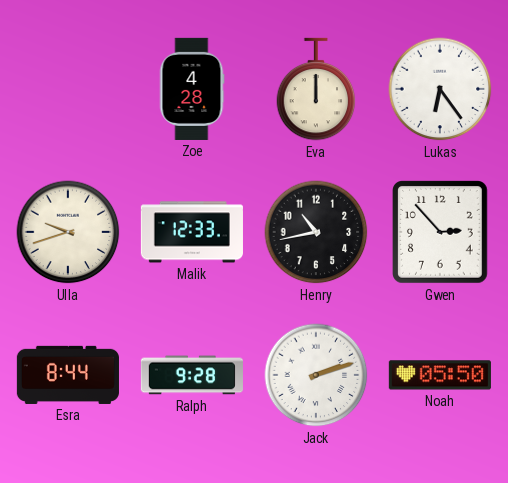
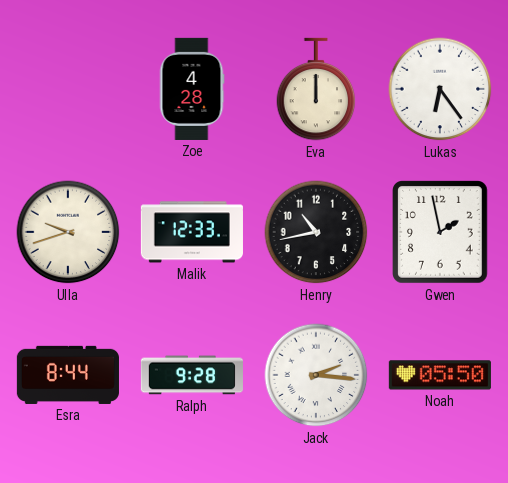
Gwen: 2:53 -> 1:58 (441, 233)
Jack: 2:12 -> 2:16 (316, 375)
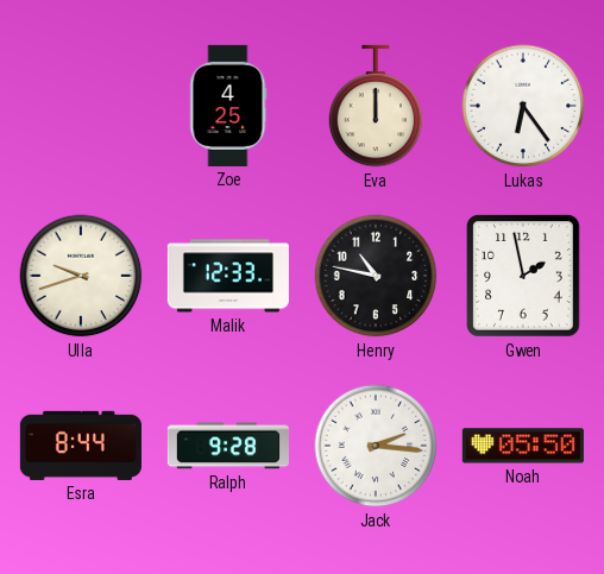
Zoe: 4:28 -> 4:25 (228, 106)
Henry: 10:43 -> 10:47 (376, 276)
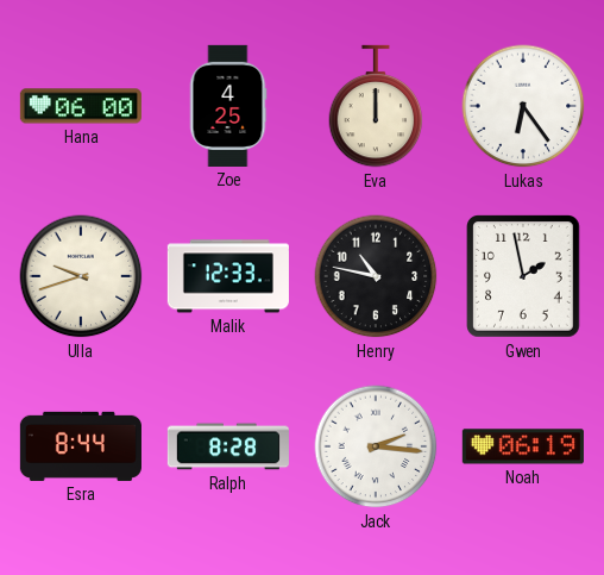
Hana: none -> 06:00 (81, 106)
Ralph: 9:28 -> 8:28 (228, 446)
Noah: 05:50 -> 06:19 (523, 446)
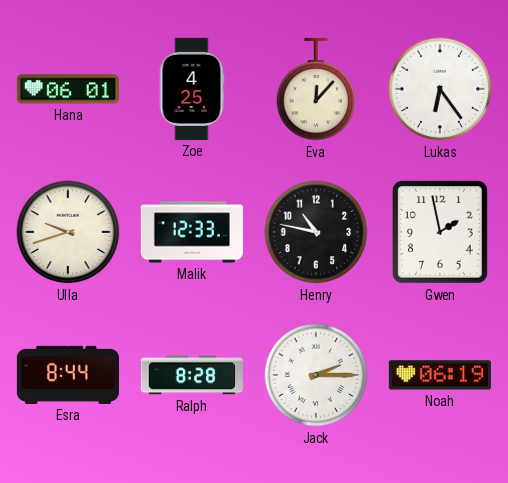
Hana: 06:00 -> 06:01 (68, 89)
Eva: 12:00 -> 12:07 (316, 89)
Jack: 2:16 -> 2:15 (316, 375)
